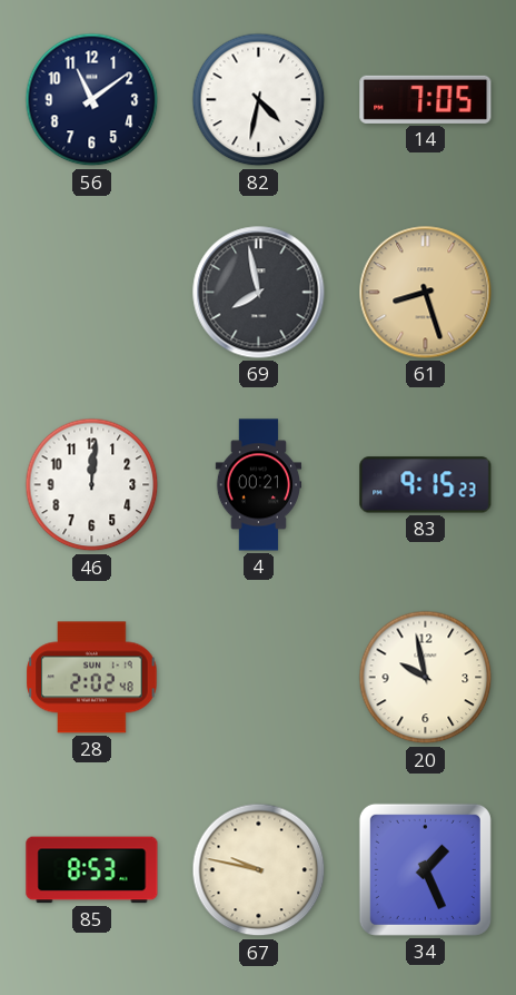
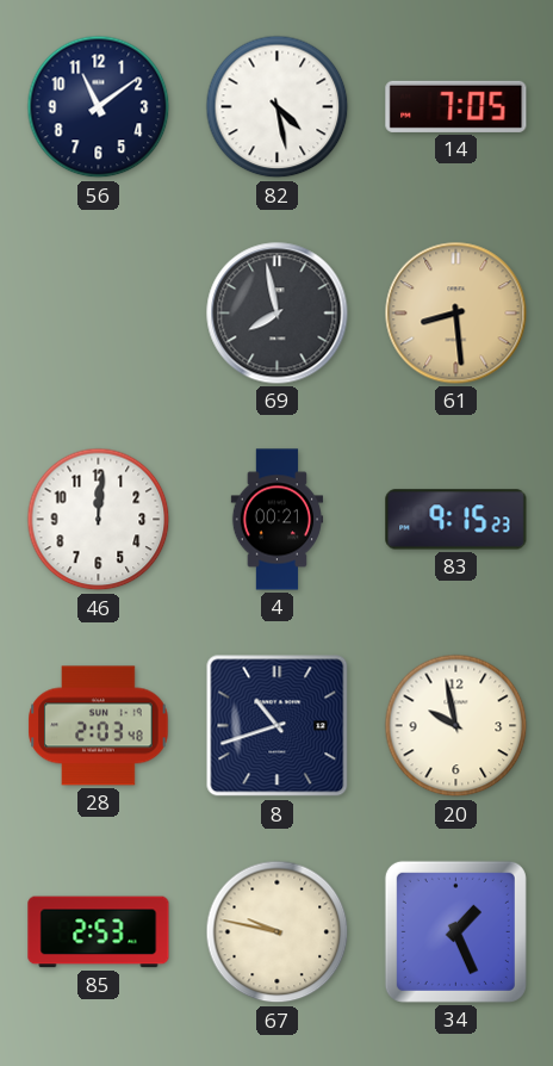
82: 4:32 -> 4:28 (278, 107)
61: 8:27 -> 8:29 (456, 314)
28: 2:02 -> 2:03 (99, 726)
8: none -> 10:42 (278, 726)
85: 8:53 -> 2:53 (99, 932)
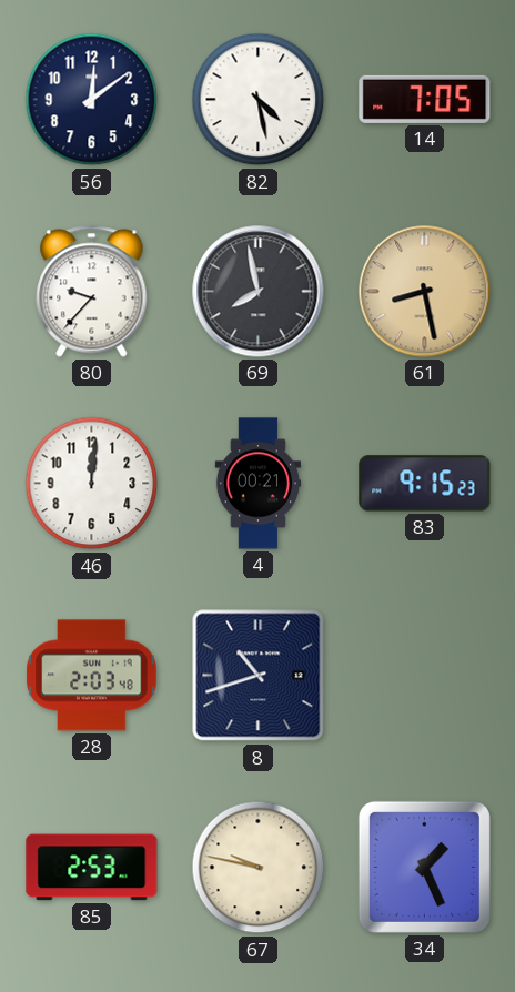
56: 11:09 -> 12:09 (92, 100)
80: none -> 9:37 (92, 292)
61: 8:29 -> 8:28 (425, 292)
20: 9:58 -> none (456, 726)
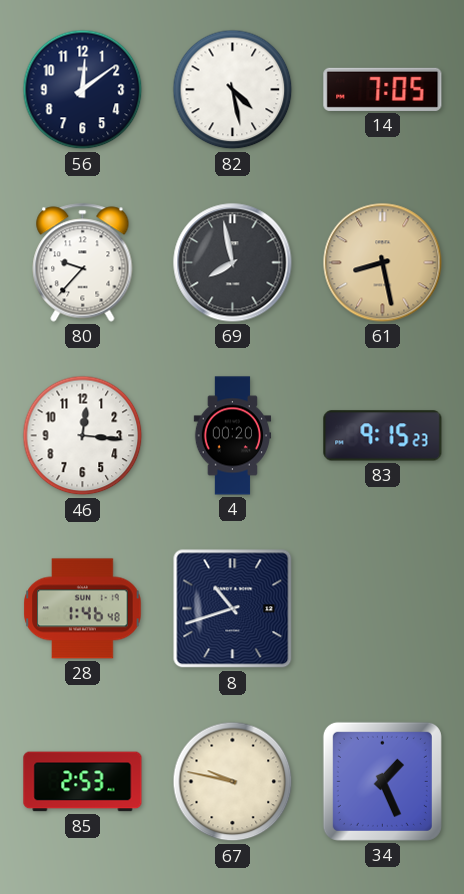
46: 12:01 -> 12:16 (83, 436)
4: 00:21 -> 00:20 (233, 436)
28: 2:03 -> 1:46 (83, 609)
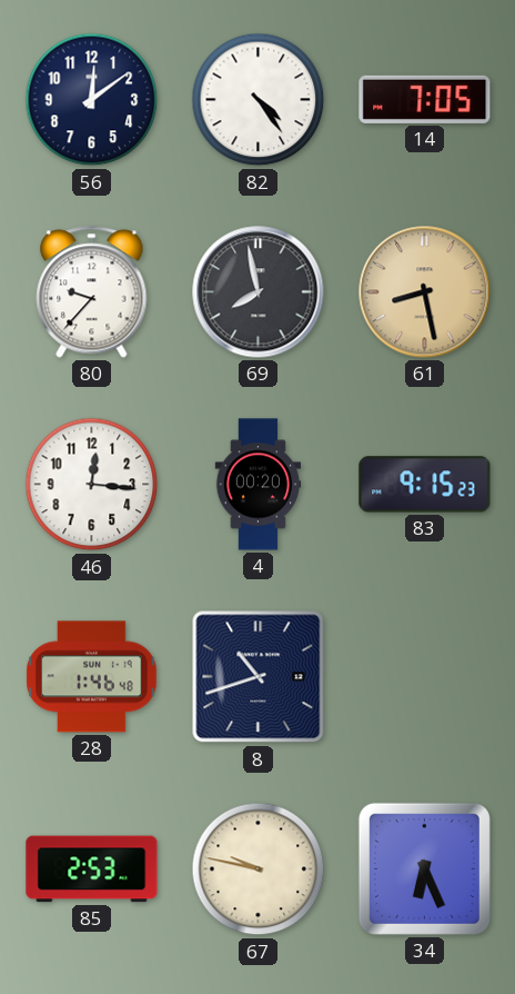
82: 4:28 -> 4:24 (259, 100)
34: 1:26 -> 6:26 (424, 868)
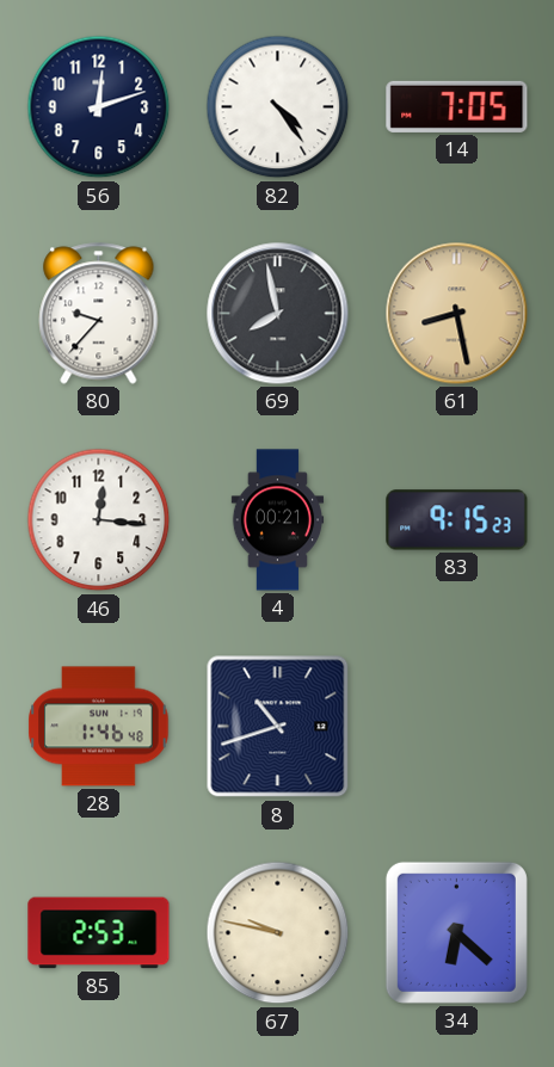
56: 12:09 -> 12:12 (99, 107)
4: 00:20 -> 00:21 (278, 520)
34: 6:26 -> 6:22 (456, 932)
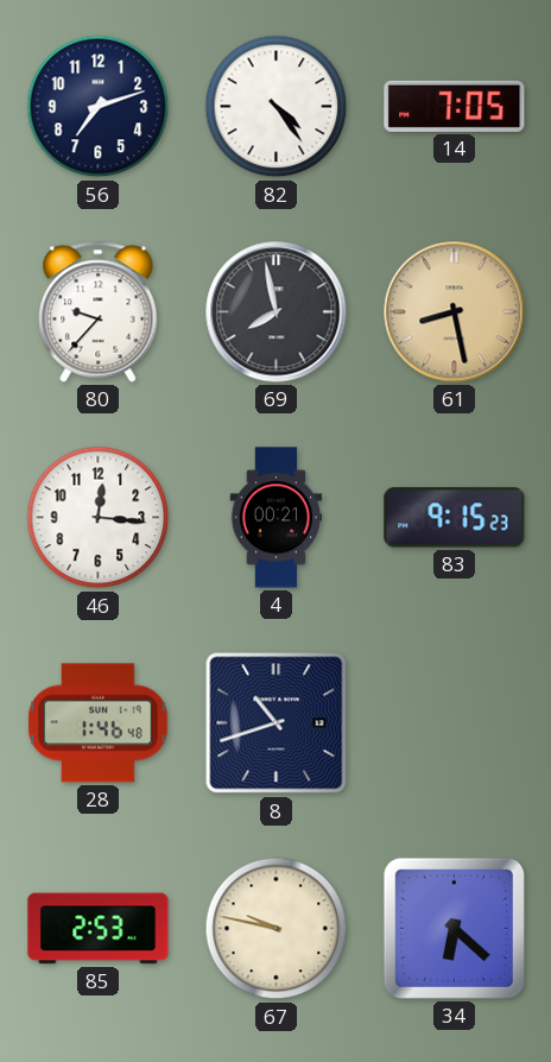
56: 12:12 -> 7:12 (99, 107)
